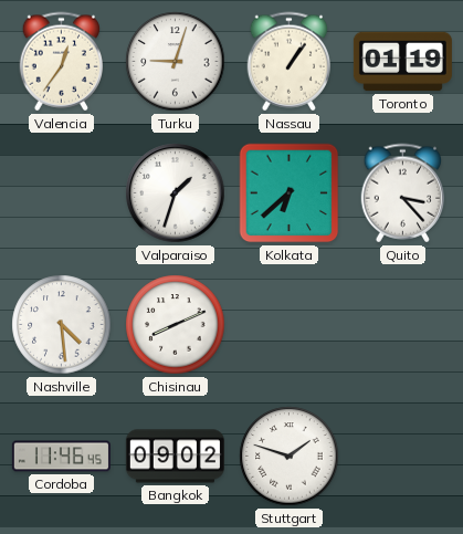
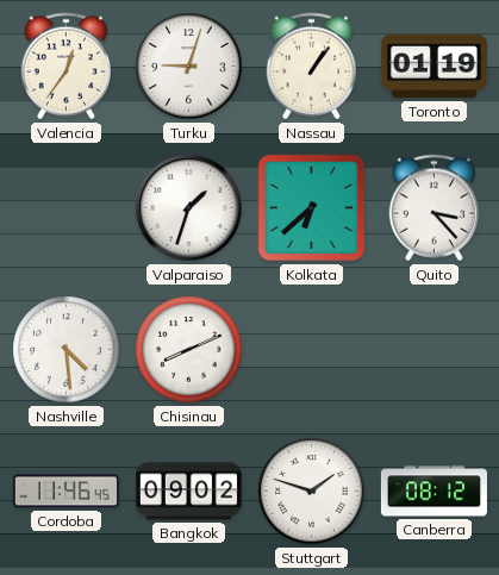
Canberra: none -> 08:12 (433, 492)
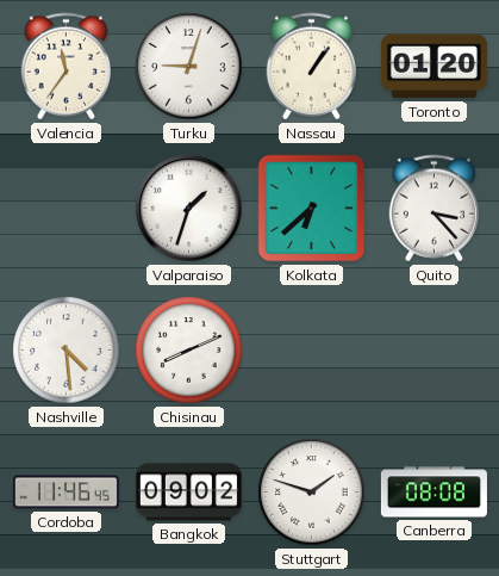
Valencia: 12:36 -> 11:36 (67, 67)
Toronto: 01:19 -> 01:20 (433, 67)
Canberra: 08:12 -> 08:08 (433, 493)
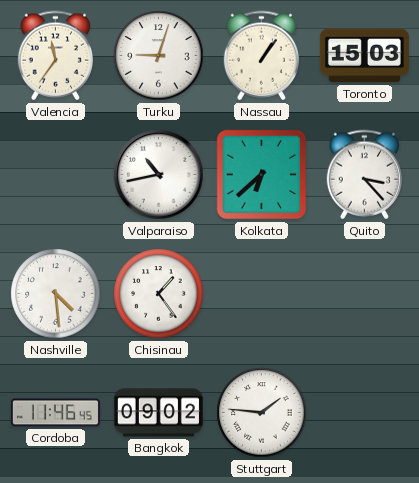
Toronto: 01:20 -> 15:03 (364, 56)
Valparaiso: 1:33 -> 10:43 (159, 175)
Chisinau: 8:11 -> 1:24 (159, 294)
Stuttgart: 1:48 -> 1:46 (262, 413)
Canberra: 08:08 -> none (433, 493)
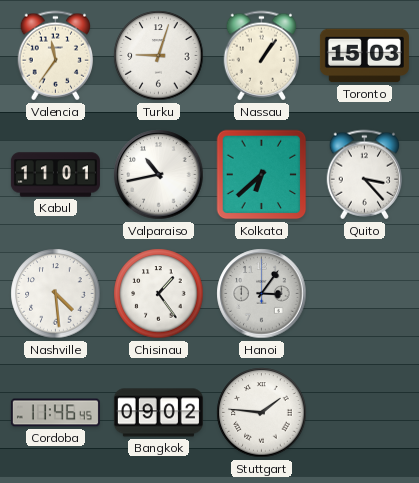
Kabul: none -> 11:01 (55, 175)
Hanoi: none -> 3:06 (262, 294)
